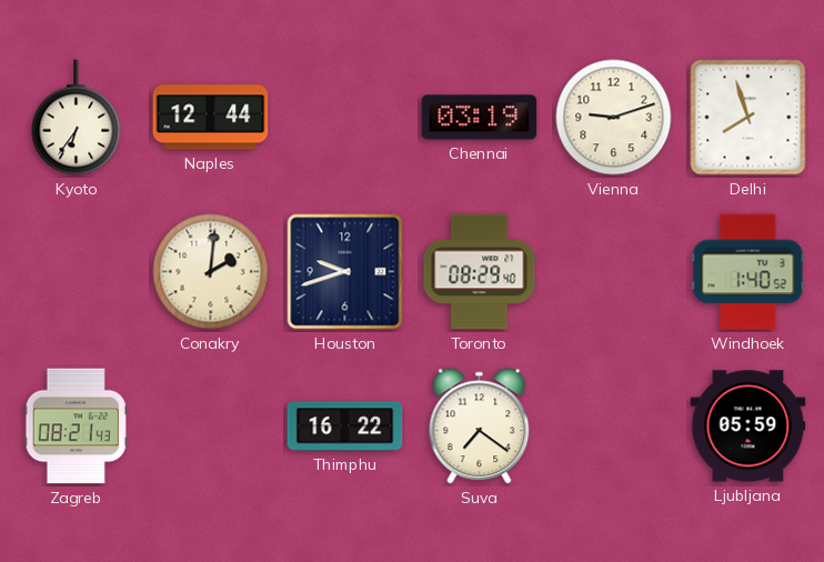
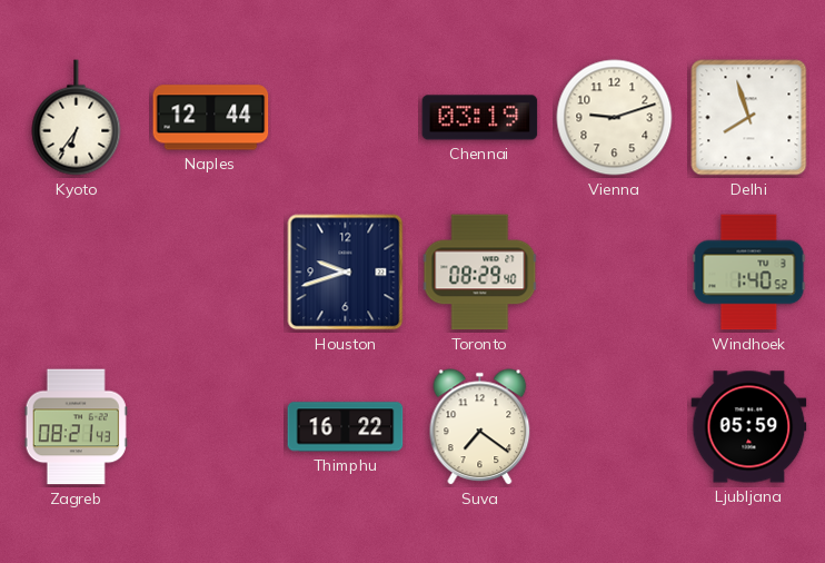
Conakry: 2:01 -> none (211, 272)
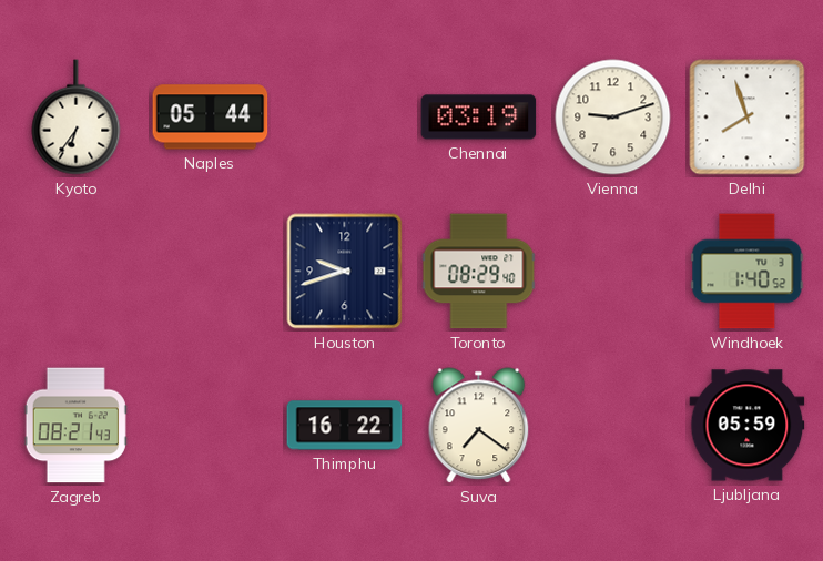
Naples: 12:44 -> 05:44 (211, 118)
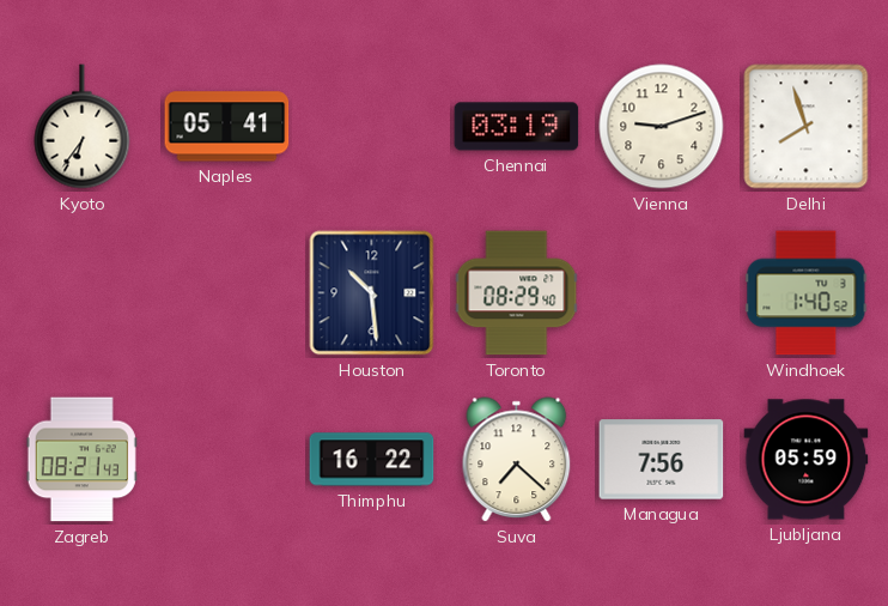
Naples: 05:44 -> 05:41 (227, 127)
Houston: 9:42 -> 10:29 (372, 293)
Suva: 7:21 -> 7:22 (517, 460)
Managua: none -> 7:56 (662, 460)
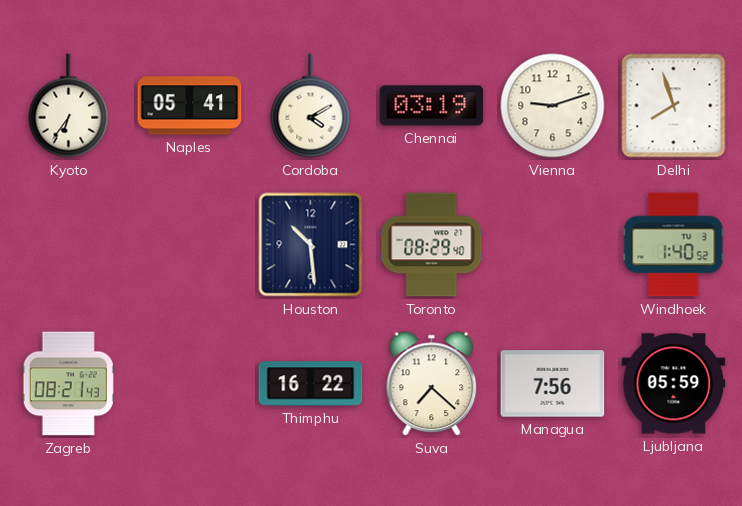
Cordoba: none -> 4:10 (311, 106)
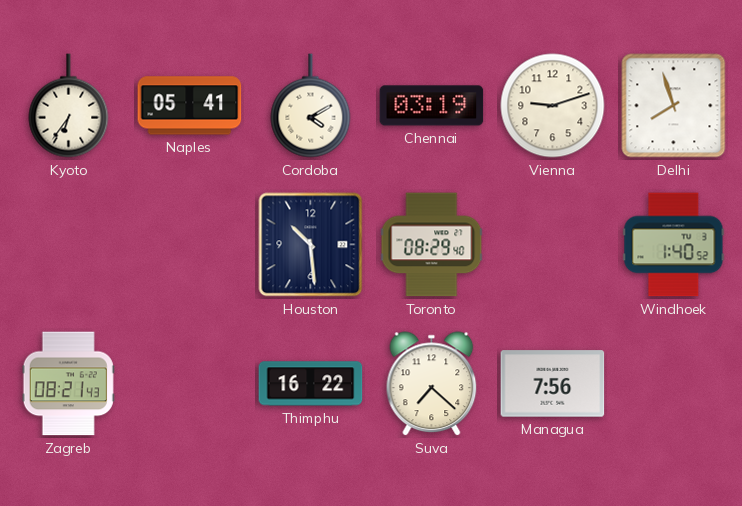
Ljubljana: 05:59 -> none (674, 384)
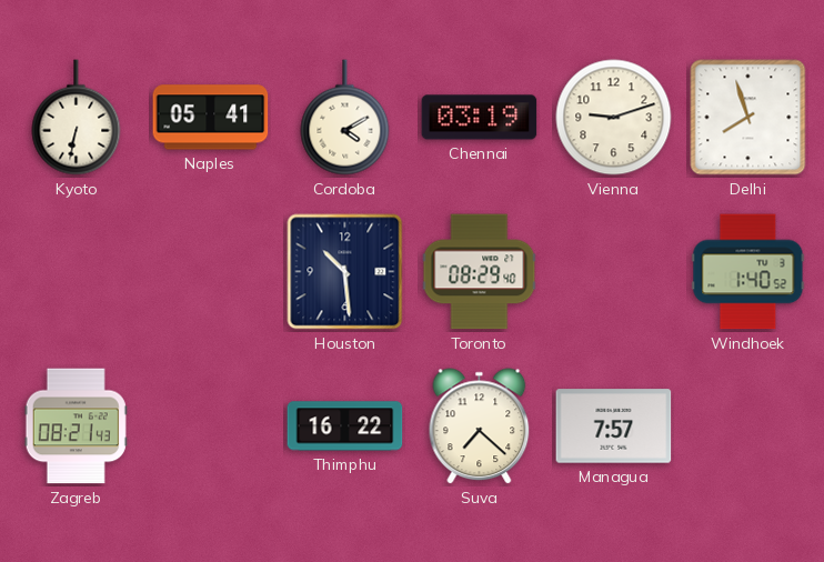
Kyoto: 6:36 -> 6:32 (77, 118)
Managua: 7:56 -> 7:57 (614, 426)
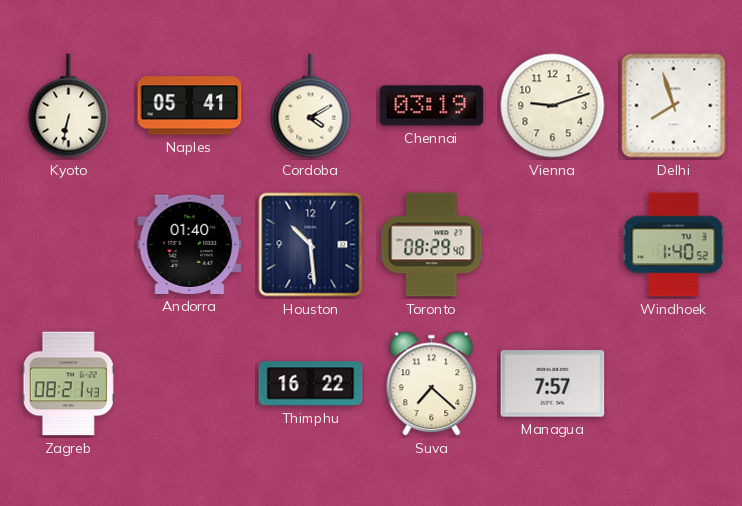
Andorra: none -> 01:40 (190, 244)
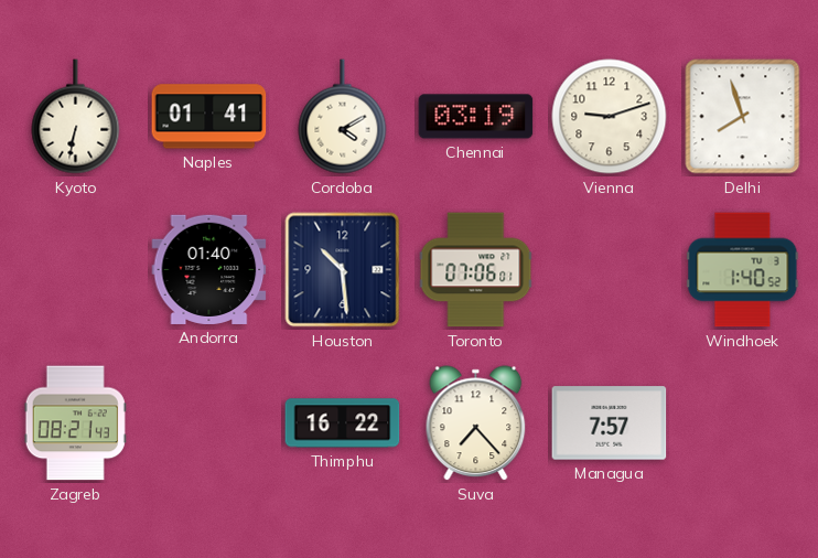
Naples: 05:41 -> 01:41 (209, 117)
Toronto: 08:29 -> 07:06 (476, 270)
Suva: 7:22 -> 7:23 (476, 423)
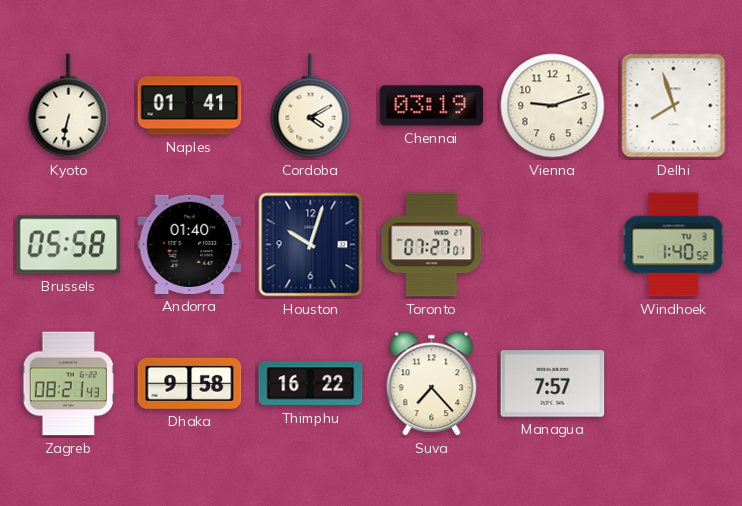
Brussels: none -> 05:58 (69, 245)
Houston: 10:29 -> 10:03 (311, 245)
Toronto: 07:06 -> 07:27 (432, 245)
Dhaka: none -> 9:58 (190, 383)
